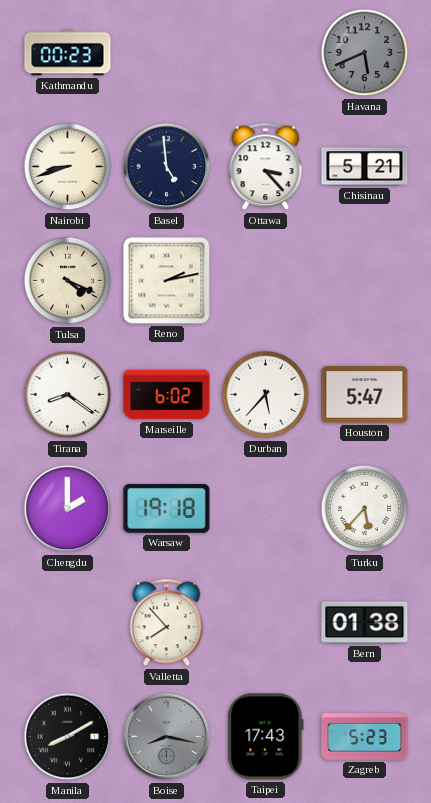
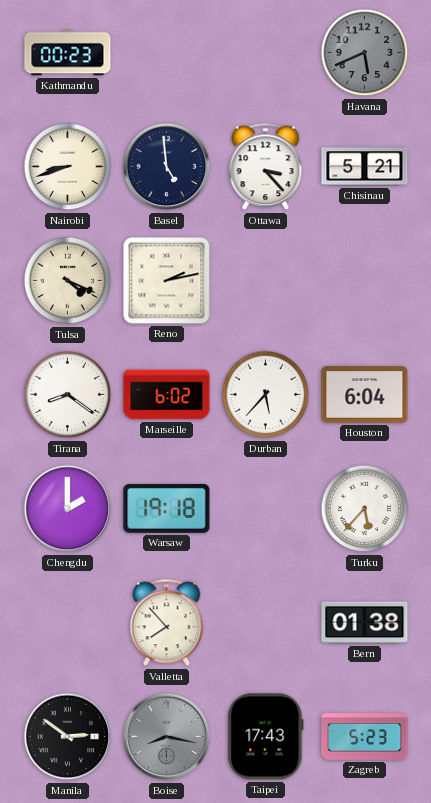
Houston: 5:47 -> 6:04 (365, 395)
Manila: 8:10 -> 2:51 (68, 737)
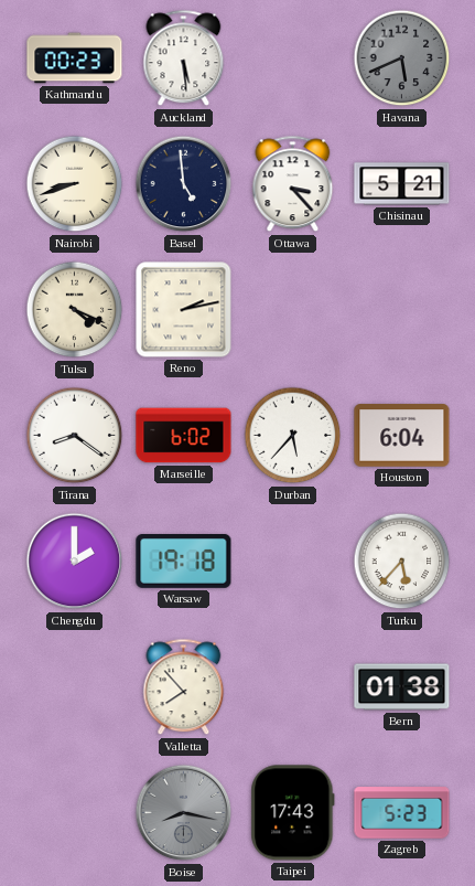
Auckland: none -> 5:29 (184, 58)
Manila: 2:51 -> none (68, 737)
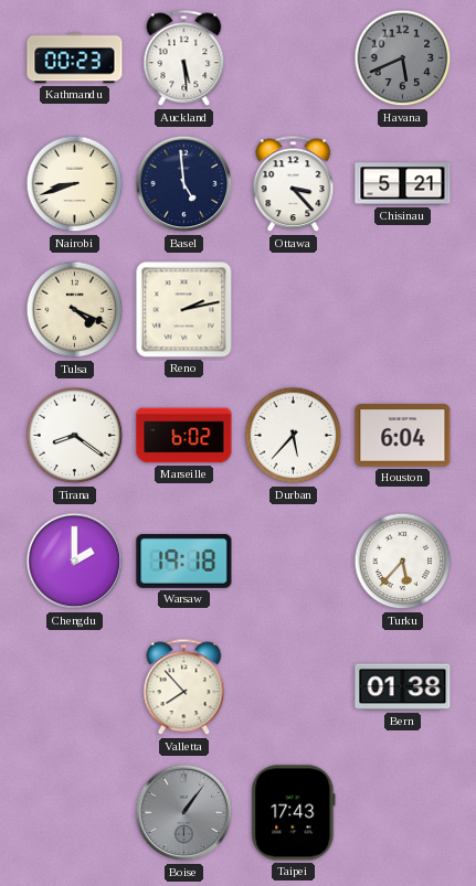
Boise: 8:17 -> 1:06 (184, 813)
Zagreb: 5:23 -> none (402, 813)
